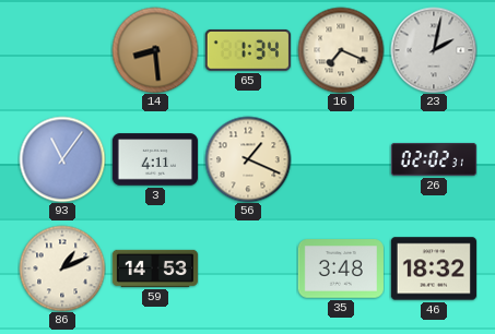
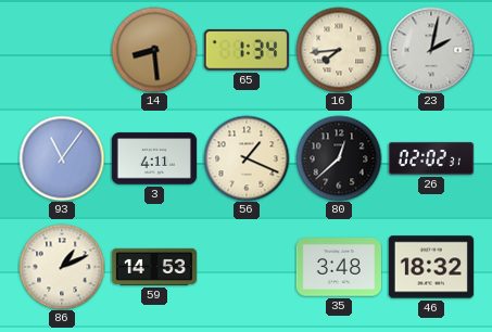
16: 7:19 -> 7:44 (339, 50)
80: none -> 12:38 (339, 158)
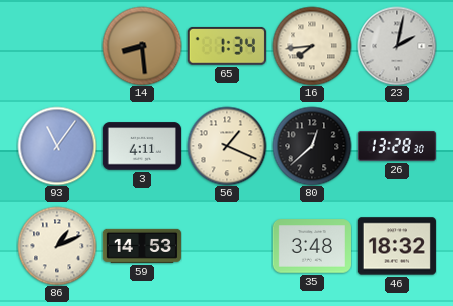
26: 02:02 -> 13:28 (397, 146)
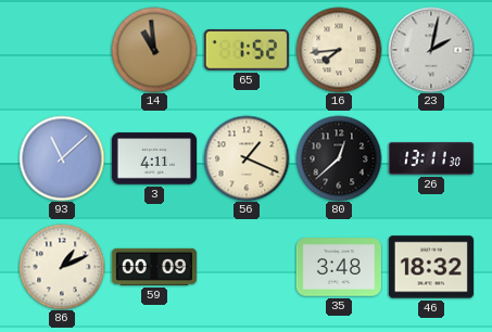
14: 8:29 -> 10:59 (154, 50)
65: 1:34 -> 1:52 (247, 50)
93: 11:06 -> 11:08 (62, 158)
26: 13:28 -> 13:11 (431, 158)
59: 14:53 -> 00:09 (154, 267)
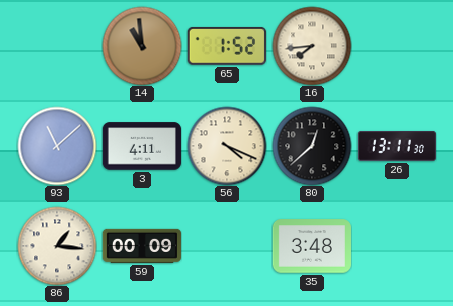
23: 2:02 -> none (431, 50)
56: 1:19 -> 4:19 (227, 146)
86: 1:11 -> 1:16 (57, 246)
46: 18:32 -> none (431, 267)
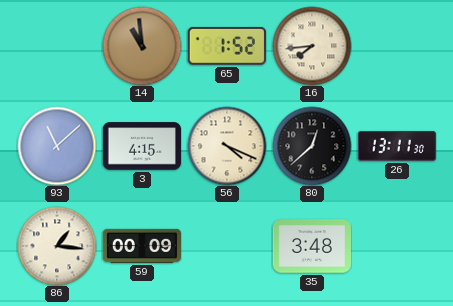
3: 4:11 -> 4:15 (142, 146)
